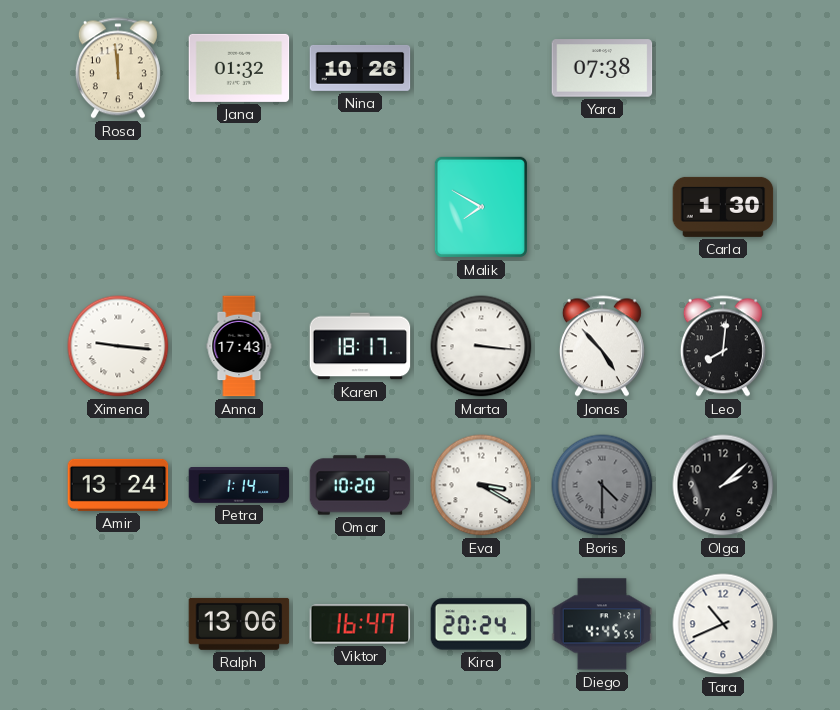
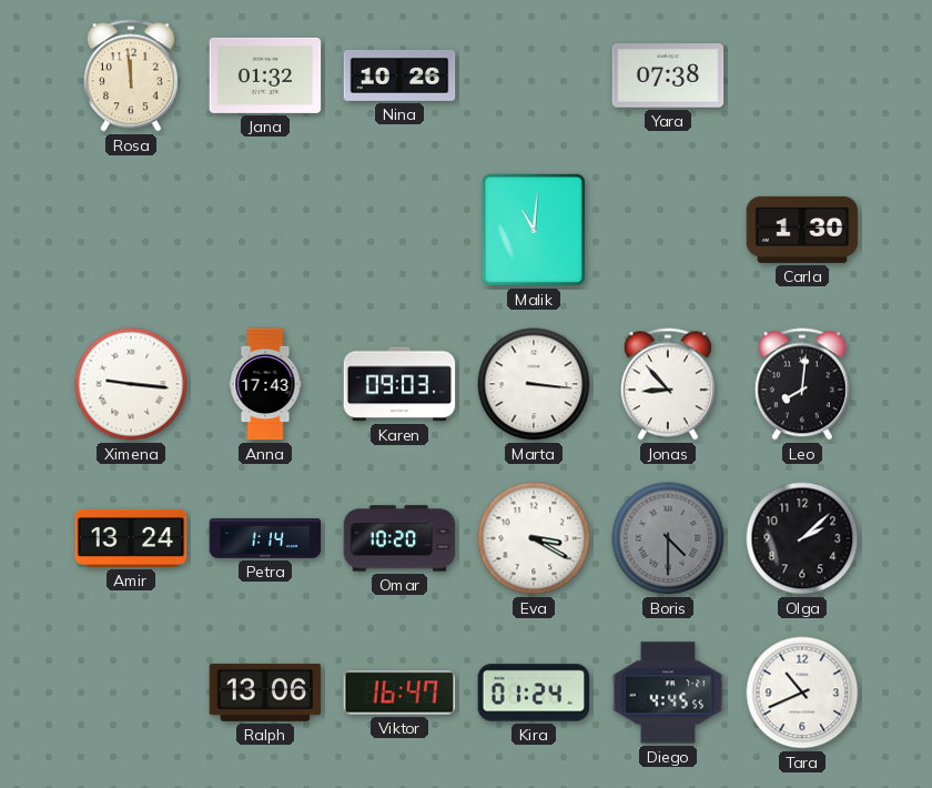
Malik: 7:50 -> 11:01 (534, 230)
Karen: 18:17 -> 09:03 (399, 384)
Jonas: 4:53 -> 8:53 (668, 384)
Kira: 20:24 -> 01:24 (534, 693)
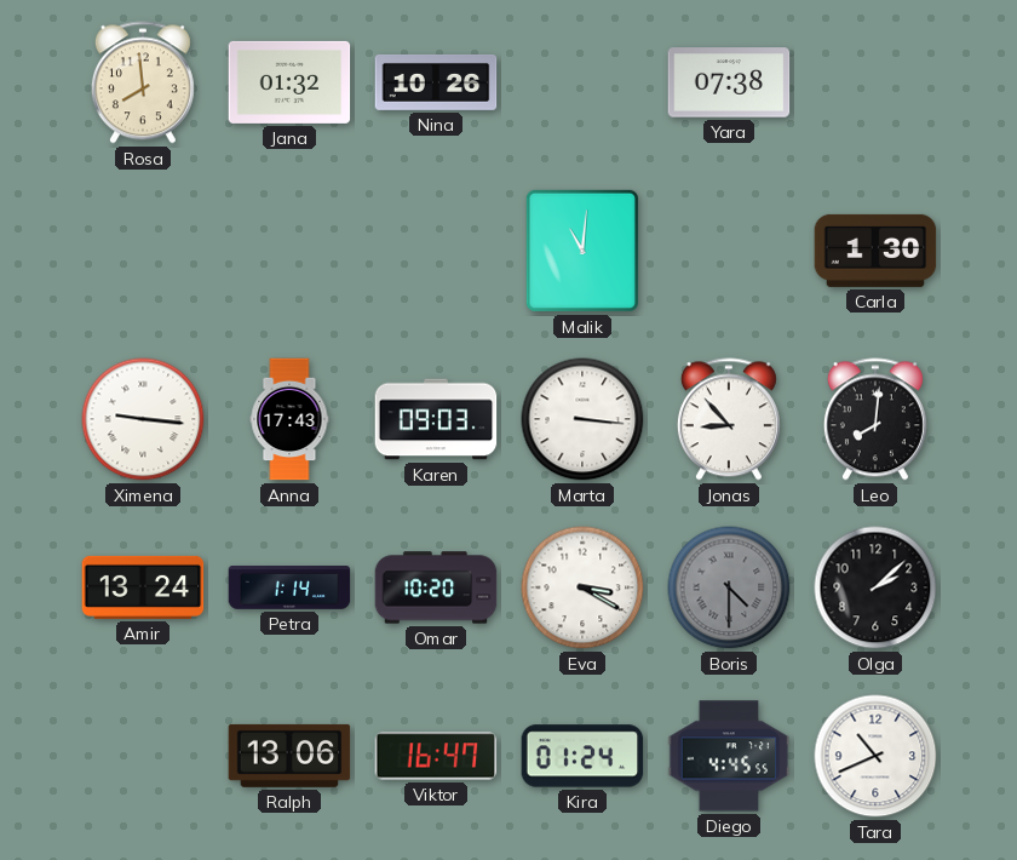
Rosa: 11:59 -> 7:59 (143, 82)
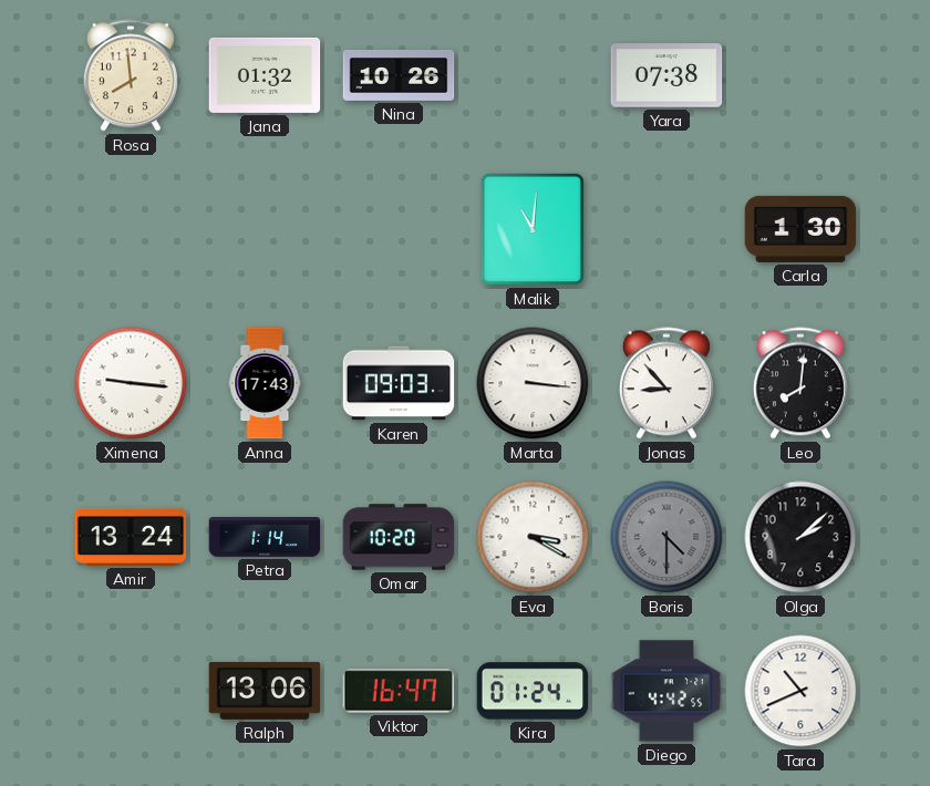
Diego: 4:45 -> 4:42 (666, 691)
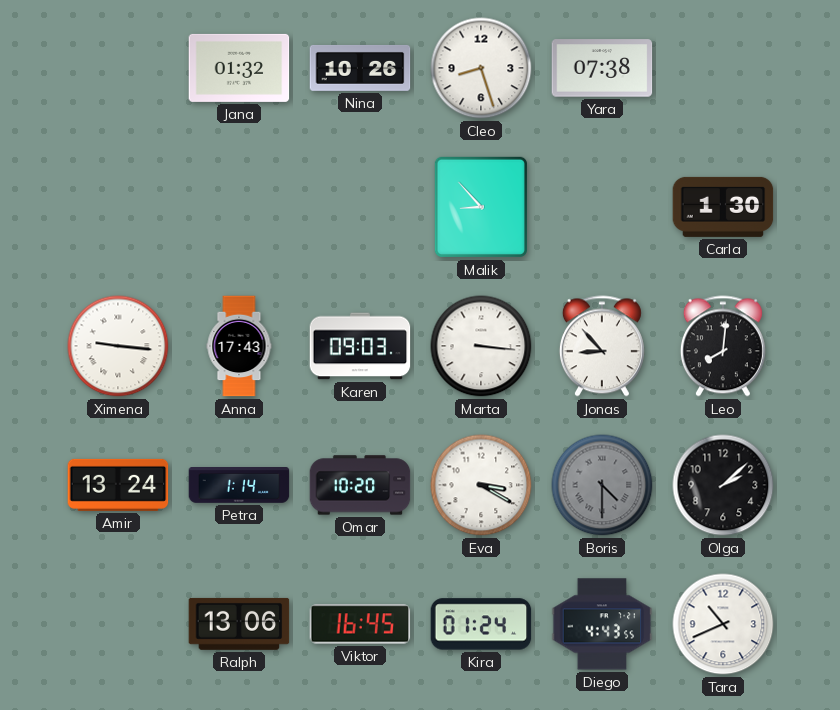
Rosa: 7:59 -> none (131, 75)
Cleo: none -> 8:27 (481, 68)
Malik: 11:01 -> 8:53 (481, 207)
Viktor: 16:47 -> 16:45 (360, 624)
Diego: 4:42 -> 4:43 (602, 624)
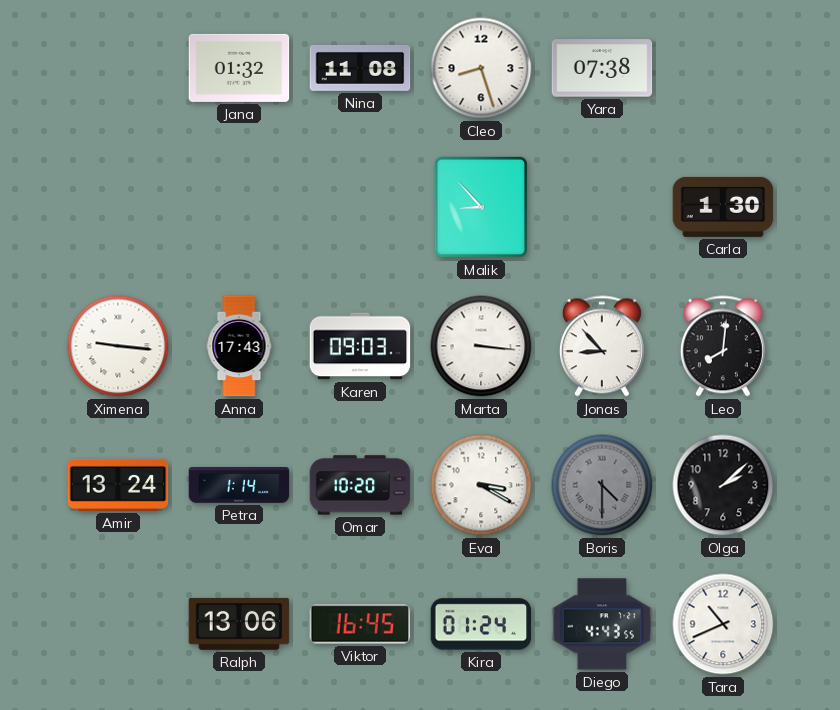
Nina: 10:26 -> 11:08 (360, 68)
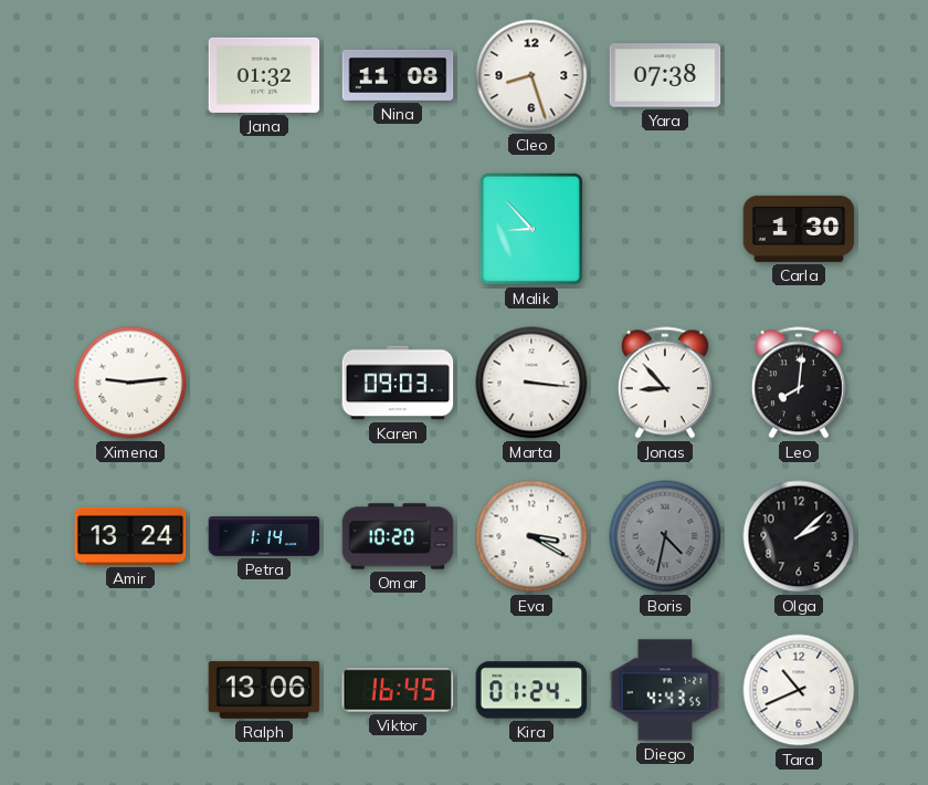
Ximena: 9:16 -> 9:14 (130, 383)
Anna: 17:43 -> none (239, 346)
Boris: 4:30 -> 4:32 (665, 536)
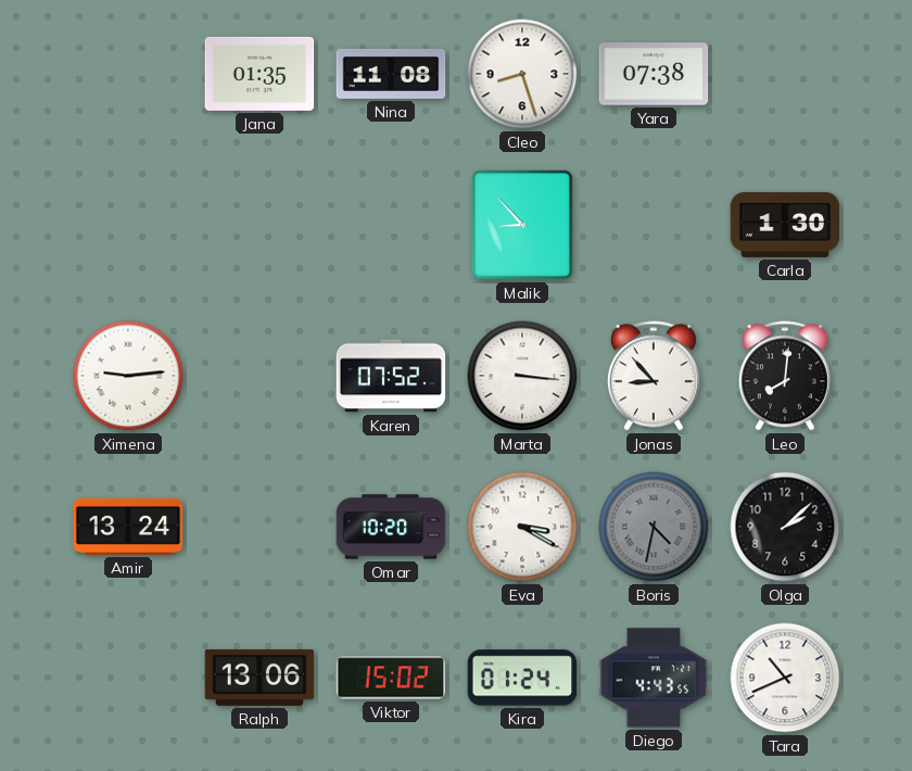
Jana: 01:32 -> 01:35 (259, 74)
Karen: 09:03 -> 07:52 (391, 376)
Petra: 1:14 -> none (264, 536)
Viktor: 16:45 -> 15:02 (391, 678)
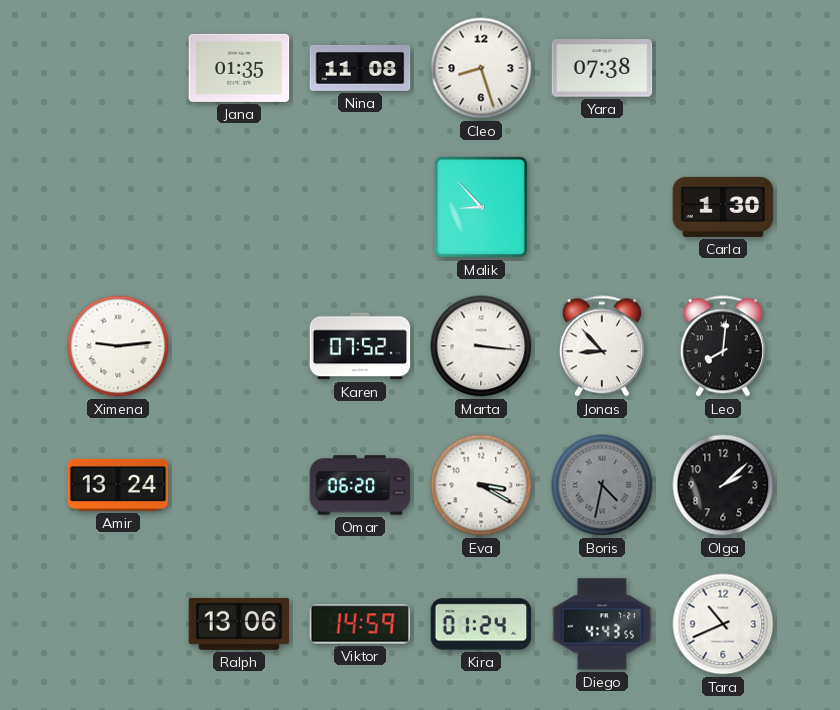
Omar: 10:20 -> 06:20 (360, 485)
Viktor: 15:02 -> 14:59 (360, 624)
